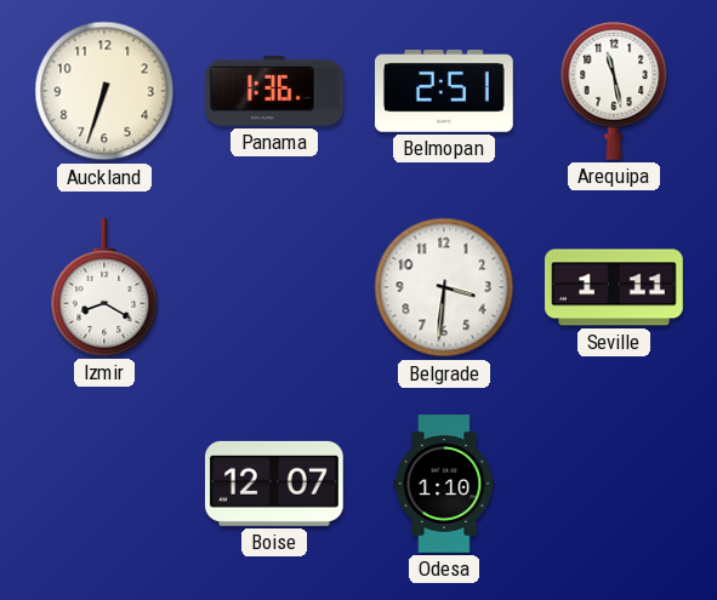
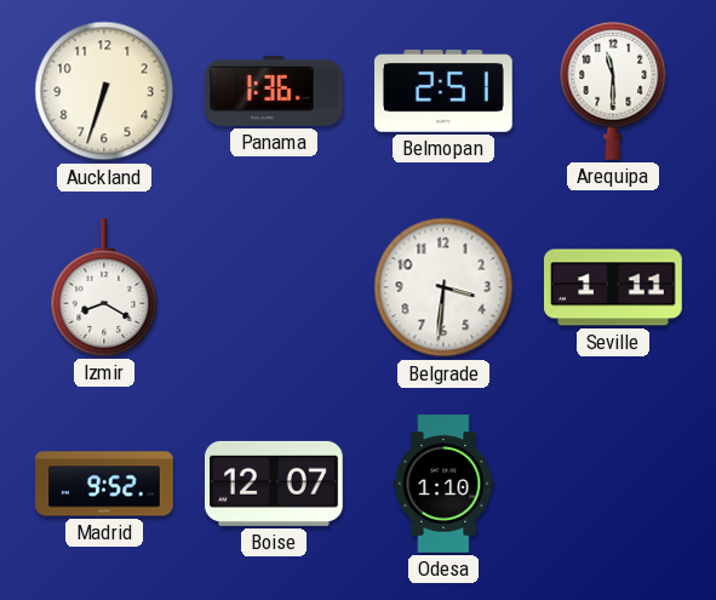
Arequipa: 11:28 -> 11:30 (613, 91)
Madrid: none -> 9:52 (105, 484)
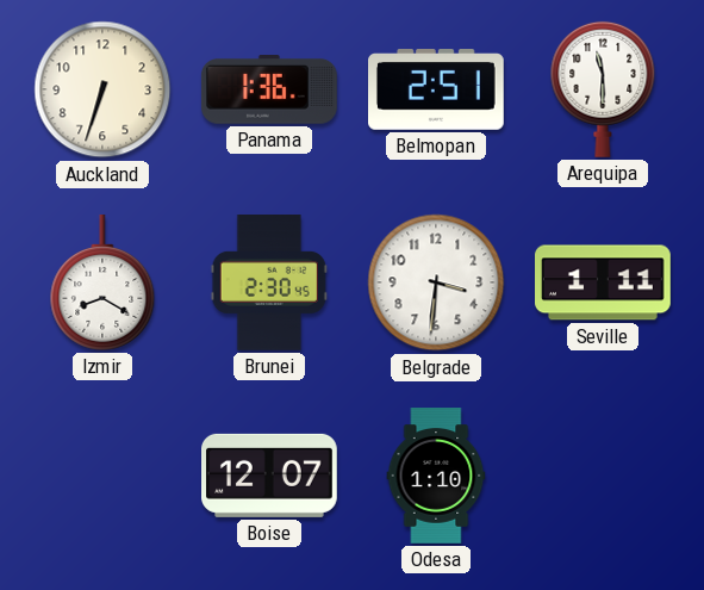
Brunei: none -> 2:30 (269, 284)
Madrid: 9:52 -> none (105, 484)
